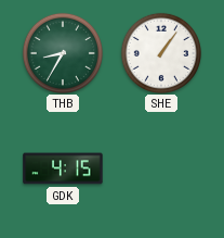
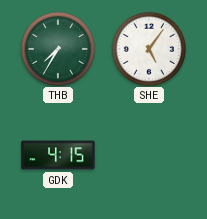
THB: 8:35 -> 7:35 (57, 48)
SHE: 1:06 -> 5:06 (148, 48)
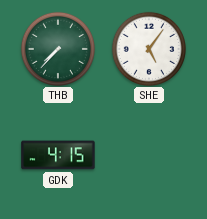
THB: 7:35 -> 7:37 (57, 48)
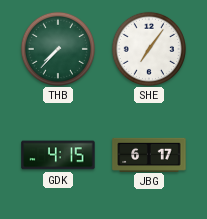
SHE: 5:06 -> 7:06 (148, 48)
JBG: none -> 6:17 (149, 154)
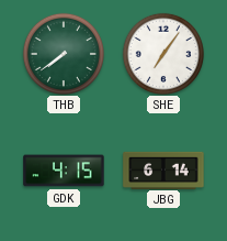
THB: 7:37 -> 7:39 (63, 53)
JBG: 6:17 -> 6:14 (163, 169)
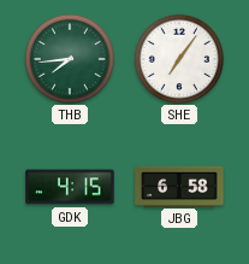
THB: 7:39 -> 7:44 (69, 58)
JBG: 6:14 -> 6:58 (179, 186)
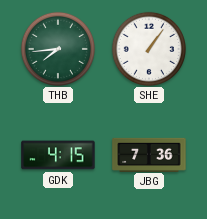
SHE: 7:06 -> 1:06 (148, 48)
JBG: 6:58 -> 7:36 (149, 154)
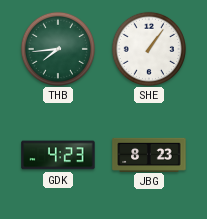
GDK: 4:15 -> 4:23 (58, 155)
JBG: 7:36 -> 8:23 (149, 154)
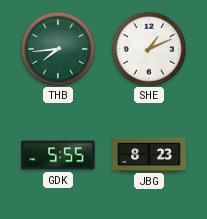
SHE: 1:06 -> 1:11 (148, 48)
GDK: 4:23 -> 5:55 (58, 155)
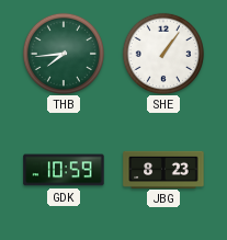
SHE: 1:11 -> 1:06 (162, 53)
GDK: 5:55 -> 10:59 (64, 170)
